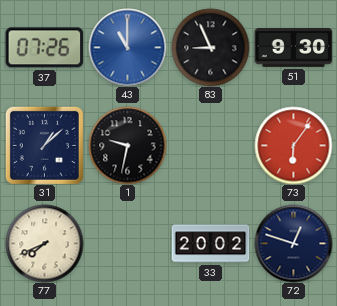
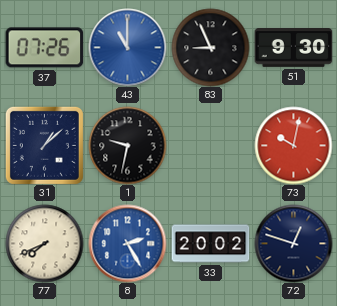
73: 6:06 -> 10:02 (293, 145)
8: none -> 2:25 (127, 243)
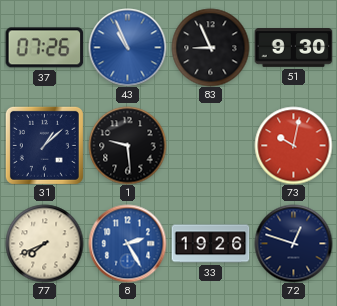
43: 11:00 -> 10:56 (127, 47)
1: 9:32 -> 9:29 (127, 145)
33: 20:02 -> 19:26 (210, 244)
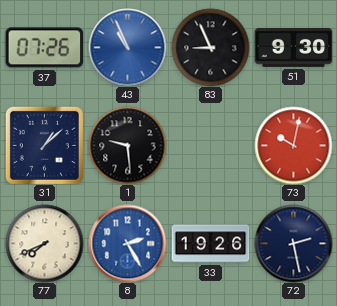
72: 12:48 -> 2:28 (293, 243)
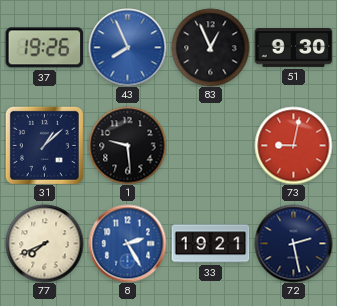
37: 07:26 -> 19:26 (44, 48)
43: 10:56 -> 7:56 (127, 47)
83: 8:56 -> 12:56 (210, 47)
73: 10:02 -> 9:02 (293, 145)
33: 19:26 -> 19:21 (210, 244)
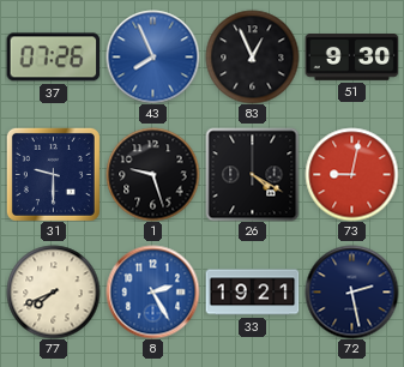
37: 19:26 -> 07:26 (53, 58)
31: 1:08 -> 9:30 (53, 174)
1: 9:29 -> 9:27 (152, 174)
26: none -> 4:20 (252, 174)
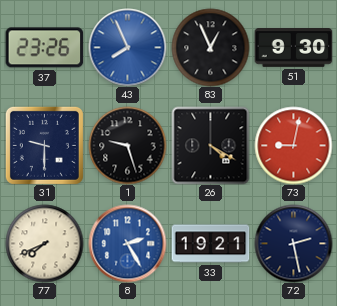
37: 07:26 -> 23:26 (44, 48)
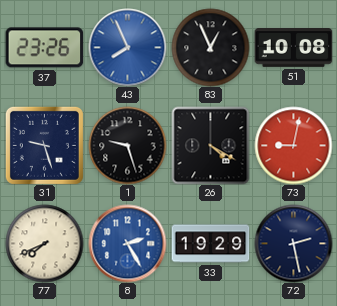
51: 9:30 -> 10:08 (293, 48)
31: 9:30 -> 9:27 (44, 145)
33: 19:21 -> 19:29 (210, 244)
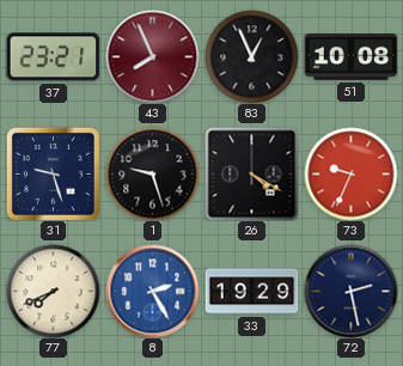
37: 23:26 -> 23:21 (53, 57)
43 dial: blue -> burgundy (152, 56)
73: 9:02 -> 9:34 (350, 173)
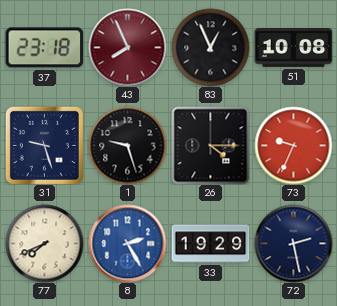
37: 23:21 -> 23:18 (44, 48)
26: 4:20 -> 4:15 (210, 145)
